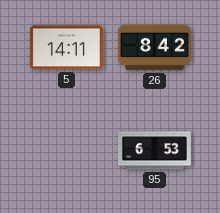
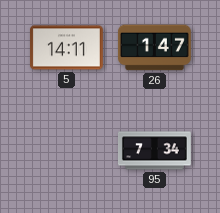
26: 8:42 -> 1:47 (154, 48)
95: 6:53 -> 7:34 (155, 151)
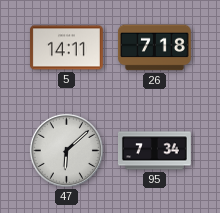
26: 1:47 -> 7:18 (154, 48)
47: none -> 6:08 (66, 150)
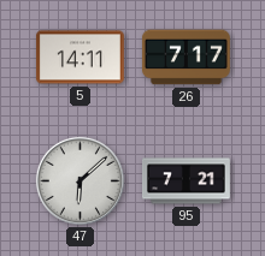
26: 7:18 -> 7:17 (185, 58)
95: 7:34 -> 7:21 (187, 181)
